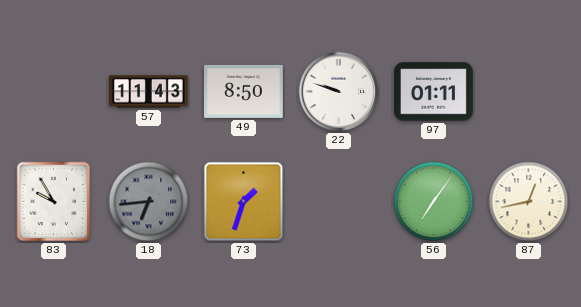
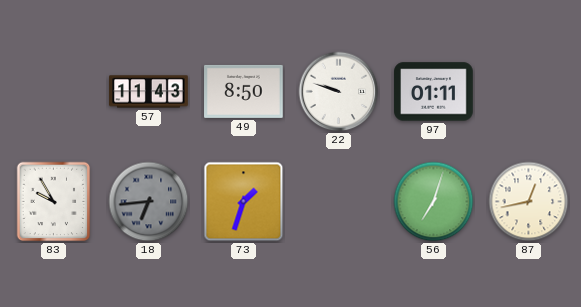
56: 7:06 -> 7:03 (434, 202)
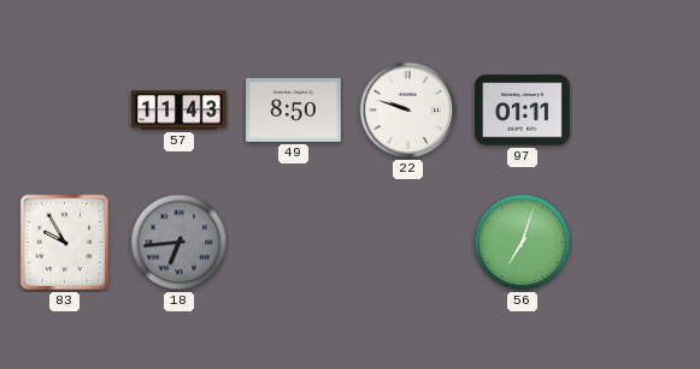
73: 1:33 -> none (244, 202)
87: 12:43 -> none (529, 202)
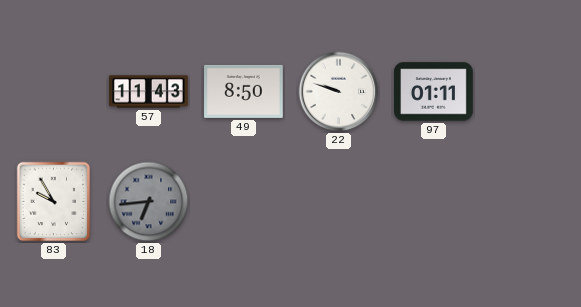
56: 7:03 -> none (523, 243)
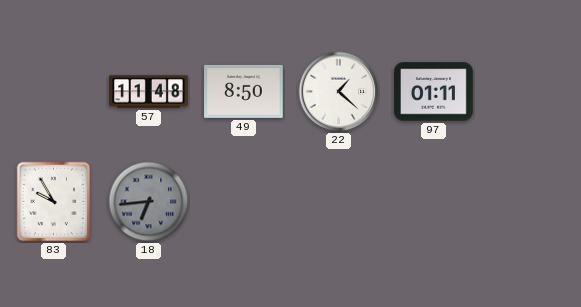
57: 11:43 -> 11:48 (149, 92)
22: 9:48 -> 1:22 (339, 92)
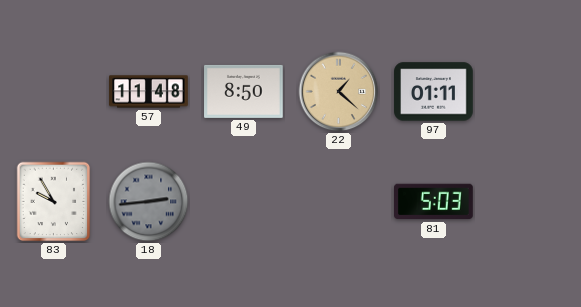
22 dial: white -> champagne (339, 92)
18: 6:44 -> 2:44 (149, 202)
81: none -> 5:03 (434, 202)
